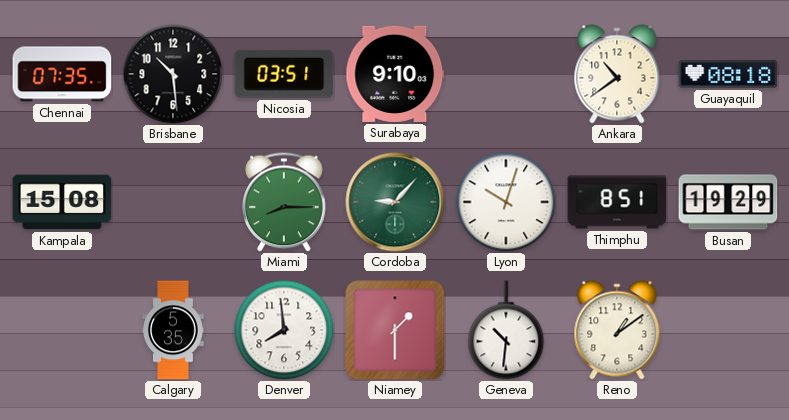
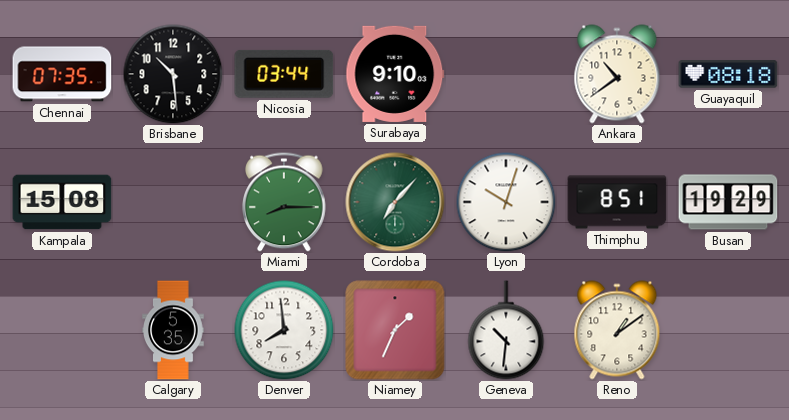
Nicosia: 03:51 -> 03:44 (284, 74)
Cordoba: 9:07 -> 7:07 (395, 202)
Niamey: 1:30 -> 1:34 (395, 330)
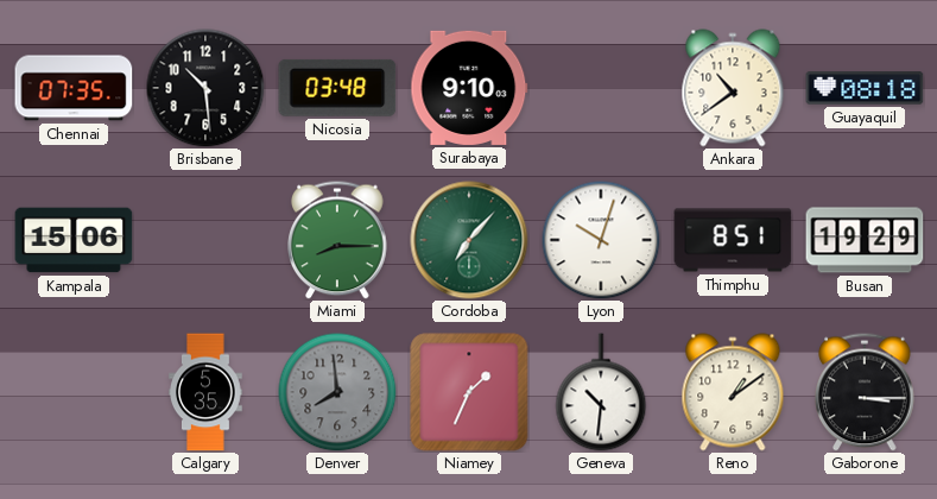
Nicosia: 03:44 -> 03:48 (337, 88)
Kampala: 15:08 -> 15:06 (74, 240)
Denver dial: white -> grey (337, 392)
Gaborone: none -> 3:15 (865, 392)
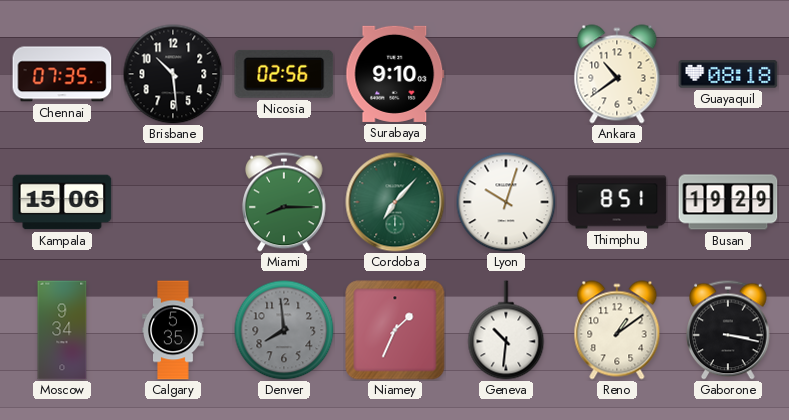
Nicosia: 03:48 -> 02:56 (284, 74)
Moscow: none -> 9:34 (62, 330)
Gaborone: 3:15 -> 3:17 (728, 330)
